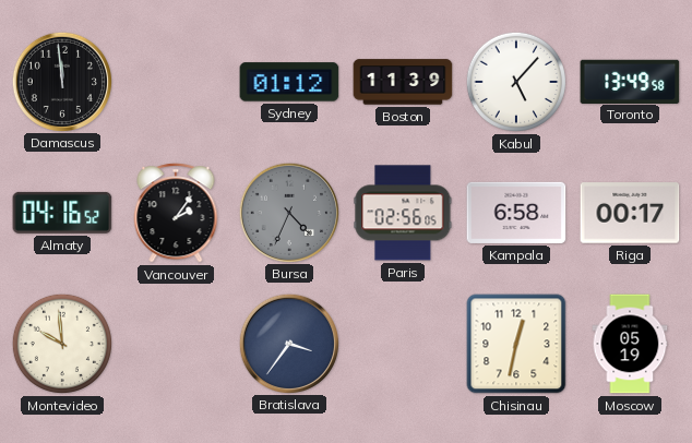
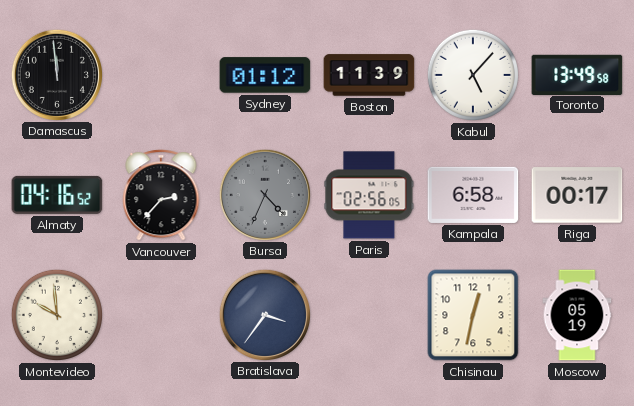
Vancouver: 2:06 -> 2:37 (161, 195)
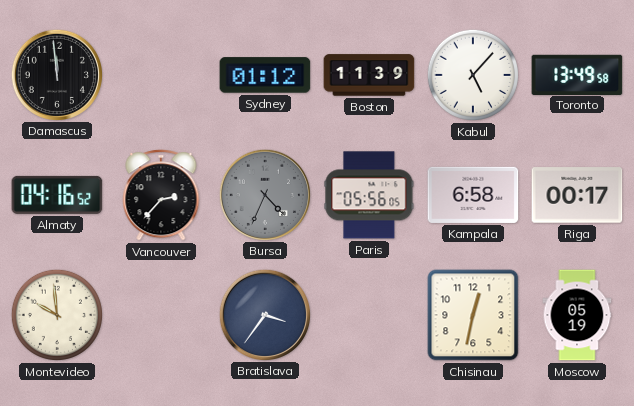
Paris: 02:56 -> 05:56 (369, 195)
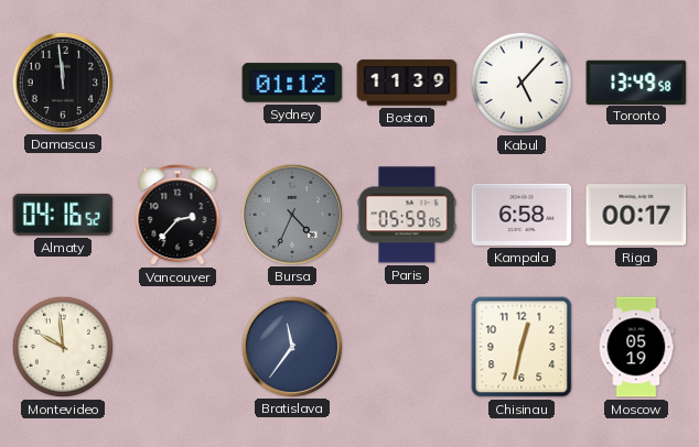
Paris: 05:56 -> 05:59 (407, 215)
Bratislava: 3:36 -> 11:36 (291, 346)
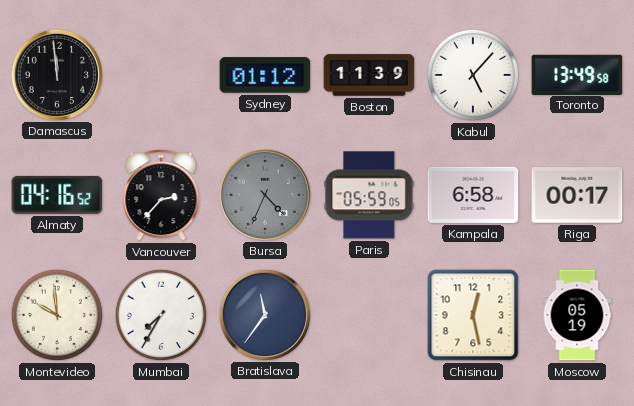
Mumbai: none -> 7:35 (161, 315)
Chisinau: 12:32 -> 12:28 (473, 315)
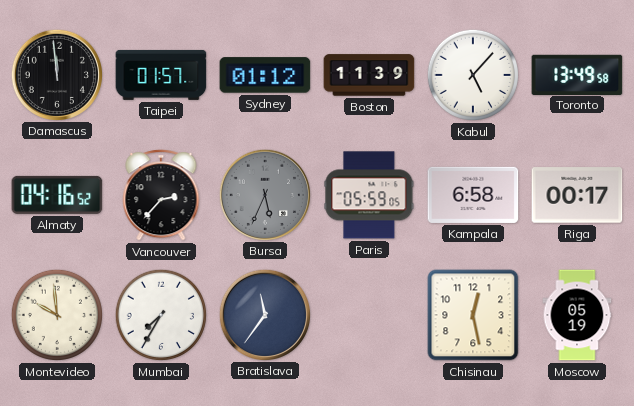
Taipei: none -> 01:57 (161, 75)
Bursa: 4:34 -> 5:34 (264, 194)
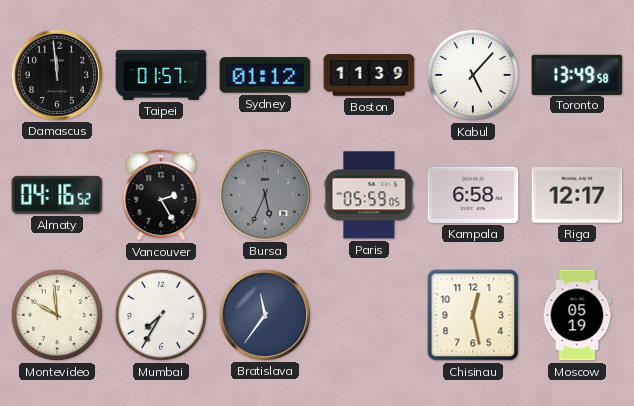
Vancouver: 2:37 -> 2:25 (161, 195)
Riga: 00:17 -> 12:17 (577, 195)
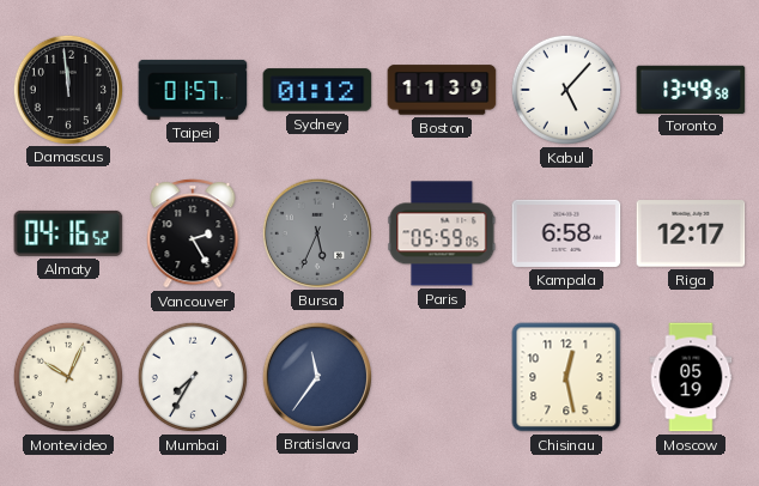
Montevideo: 9:59 -> 10:04 (68, 377)
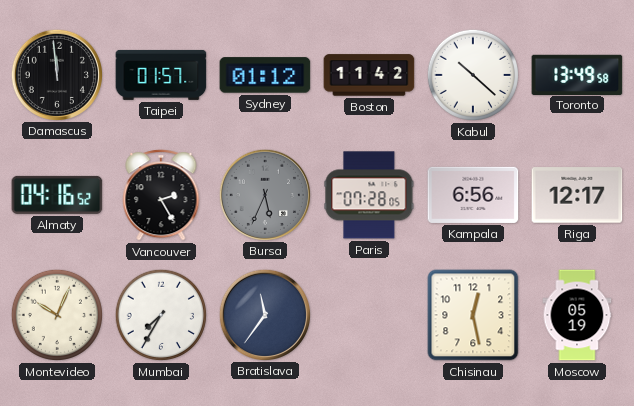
Boston: 11:39 -> 11:42 (369, 75)
Kabul: 5:07 -> 10:22 (473, 75)
Paris: 05:59 -> 07:28 (369, 195)
Kampala: 6:58 -> 6:56 (473, 195)
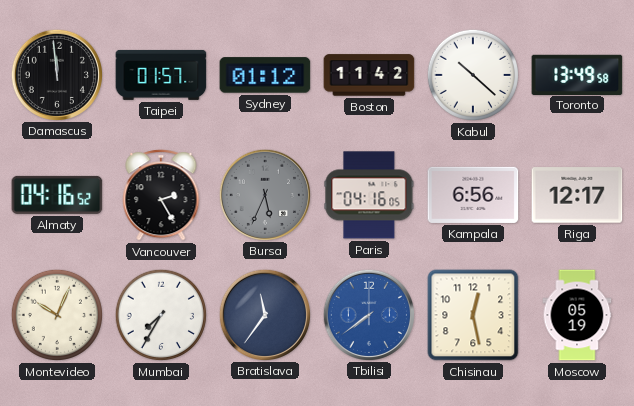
Paris: 07:28 -> 04:16 (369, 195)
Tbilisi: none -> 7:39 (368, 314)
